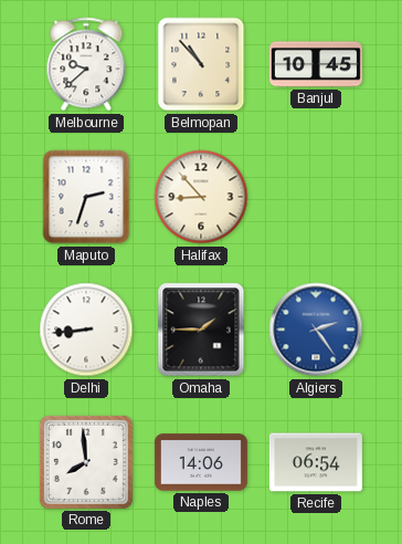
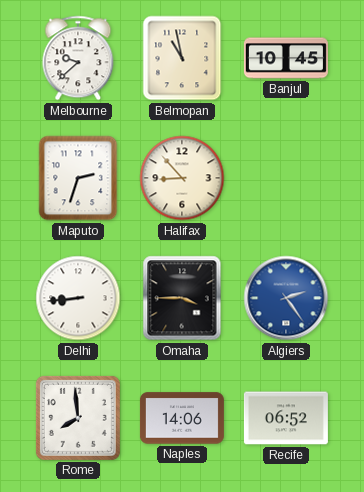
Belmopan: 10:53 -> 10:58 (182, 58)
Omaha: 1:45 -> 3:45 (182, 298)
Recife: 06:54 -> 06:52 (286, 418)
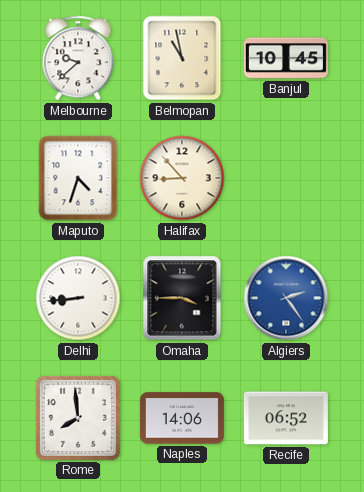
Maputo: 2:33 -> 4:33 (78, 178)
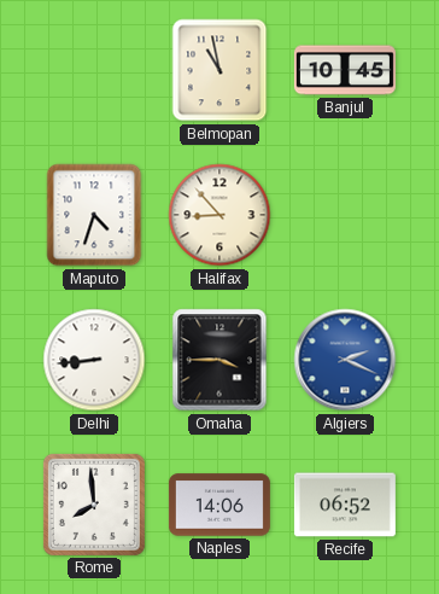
Melbourne: 9:38 -> none (78, 58)
Algiers: 2:24 -> 2:19 (345, 360)
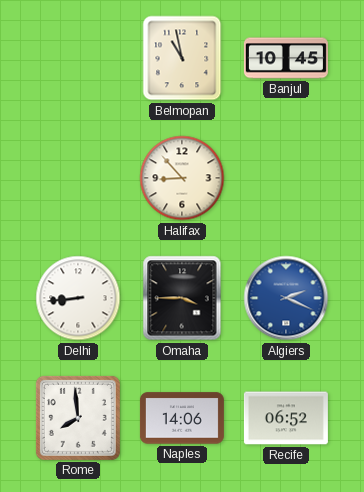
Maputo: 4:33 -> none (94, 215)
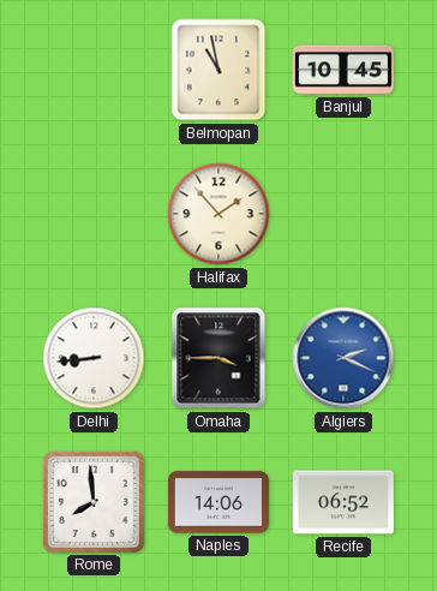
Halifax: 8:53 -> 1:53 (218, 214)
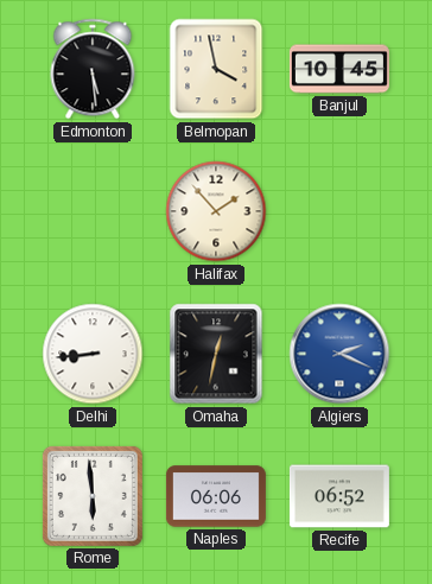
Edmonton: none -> 5:29 (93, 69)
Belmopan: 10:58 -> 3:58 (216, 69)
Omaha: 3:45 -> 12:32 (216, 354)
Rome: 7:59 -> 5:59 (93, 496)
Naples: 14:06 -> 06:06 (216, 496)
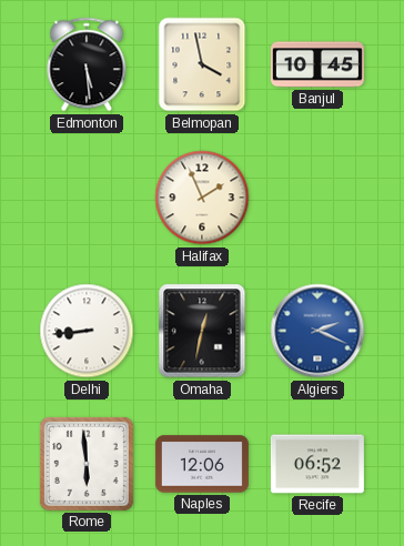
Halifax: 1:53 -> 1:56 (202, 198)
Naples: 06:06 -> 12:06 (202, 464)
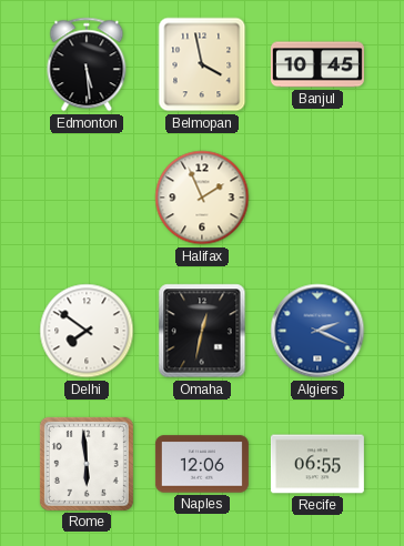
Delhi: 8:44 -> 7:51 (87, 331)
Recife: 06:52 -> 06:55 (317, 464)
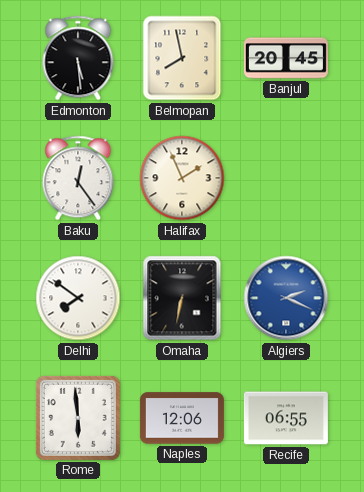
Belmopan: 3:58 -> 7:58 (182, 58)
Banjul: 10:45 -> 20:45 (286, 58)
Baku: none -> 12:24 (78, 178)
Omaha: 12:32 -> 6:32 (182, 298)
